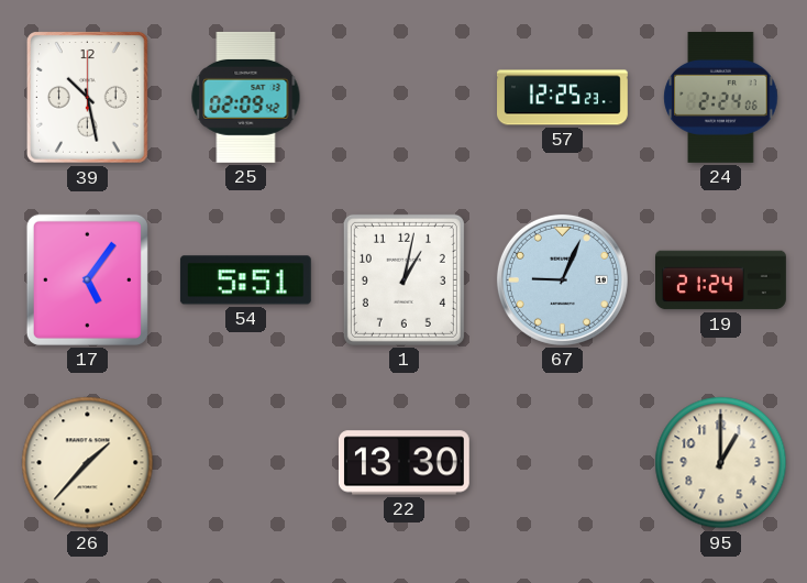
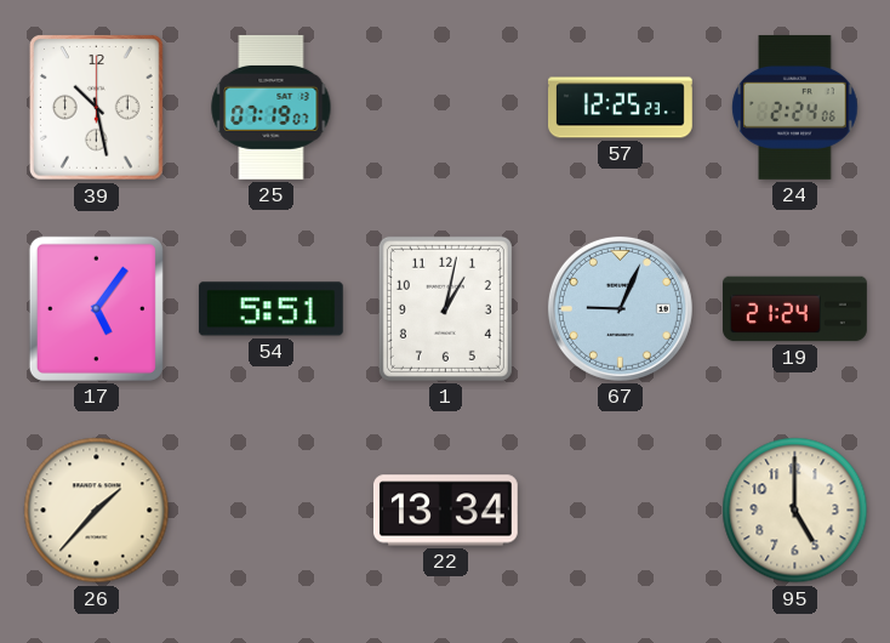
25: 02:09 -> 07:19 (272, 107)
22: 13:30 -> 13:34 (445, 511)
95: 1:00 -> 5:00 (795, 511)
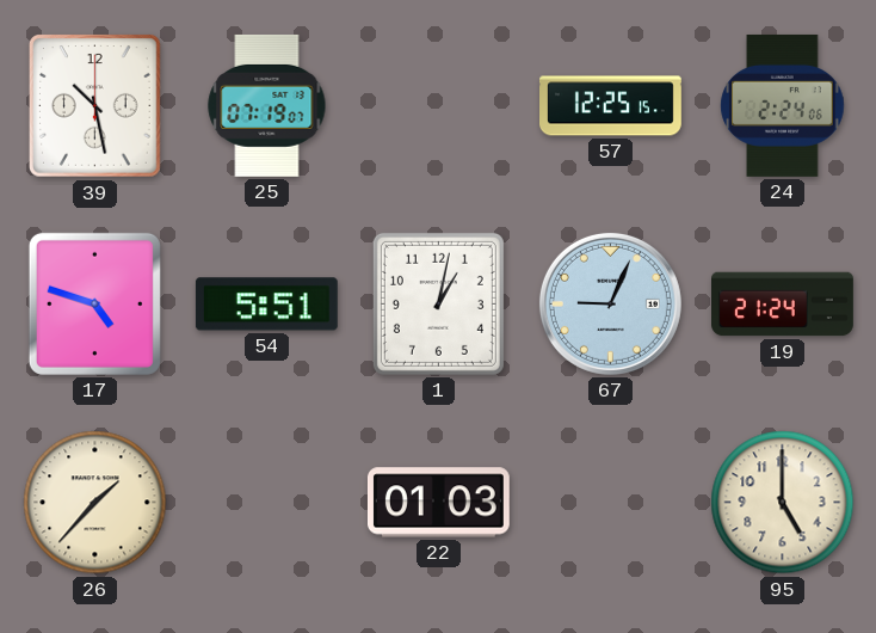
57: 12:25:23 -> 12:25:15 (611, 106)
17: 5:06 -> 4:48 (94, 303)
22: 13:34 -> 01:03 (438, 503)
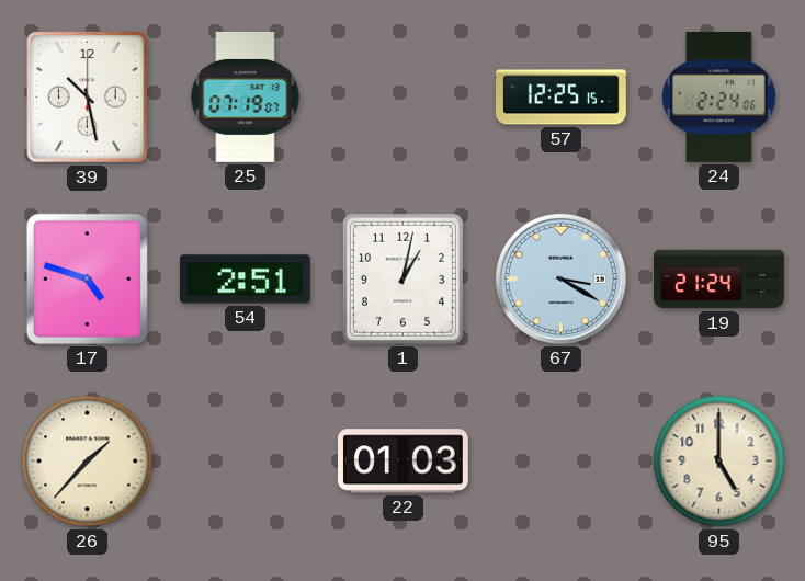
54: 5:51 -> 2:51 (245, 280)
67: 9:04 -> 3:20 (560, 278)
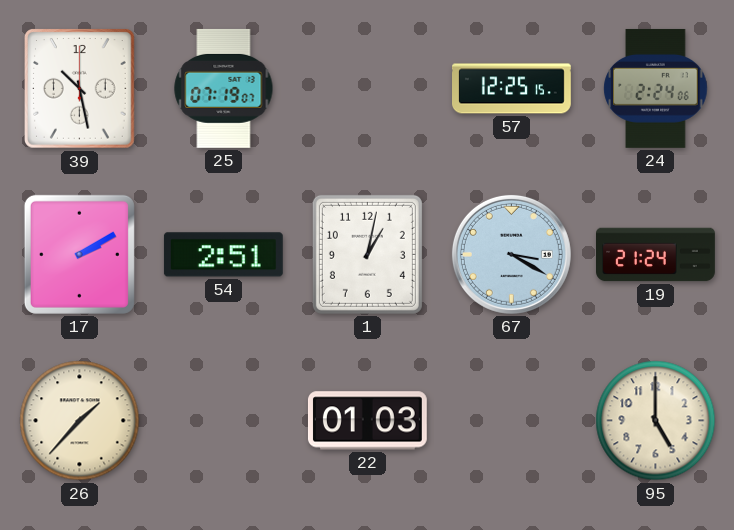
17: 4:48 -> 2:10 (79, 254)
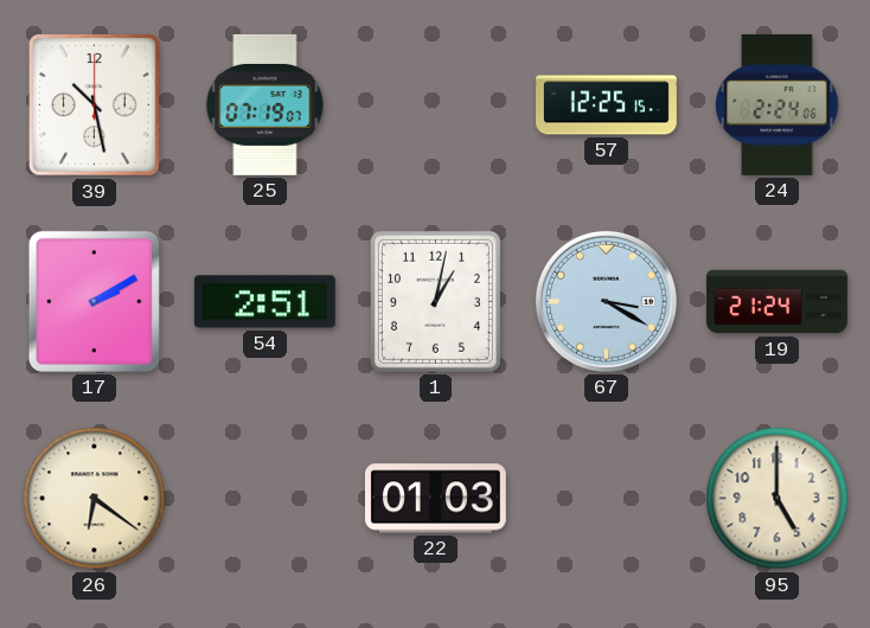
26: 1:37 -> 6:21 (95, 499)
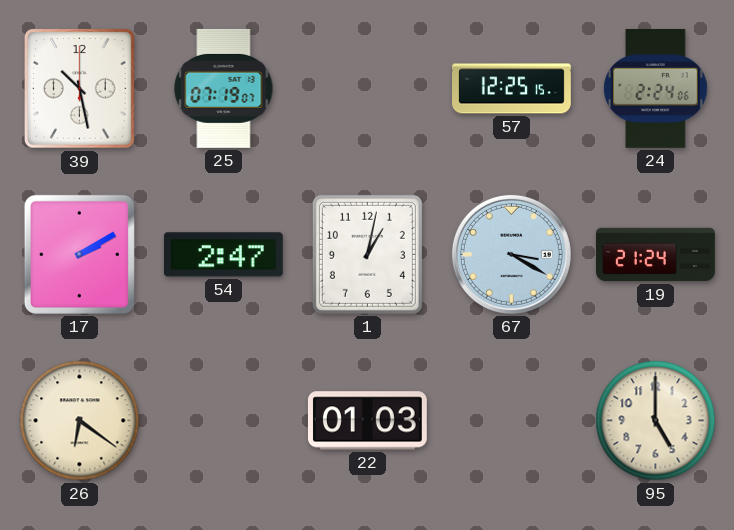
54: 2:51 -> 2:47 (223, 255)
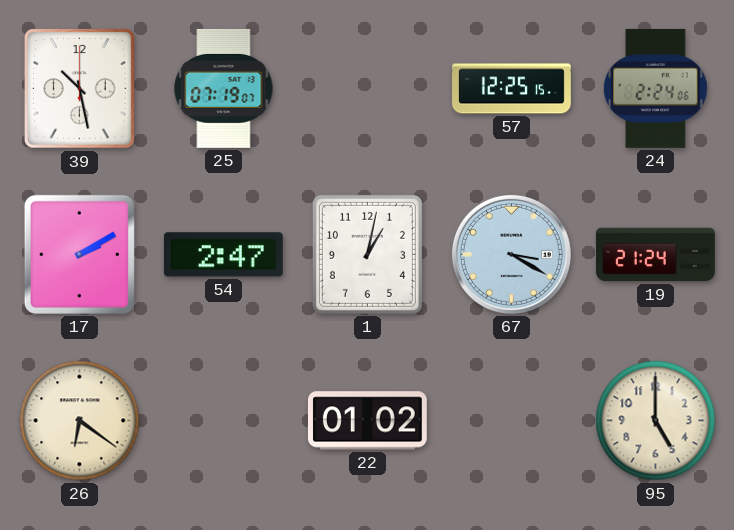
22: 01:03 -> 01:02 (367, 421)
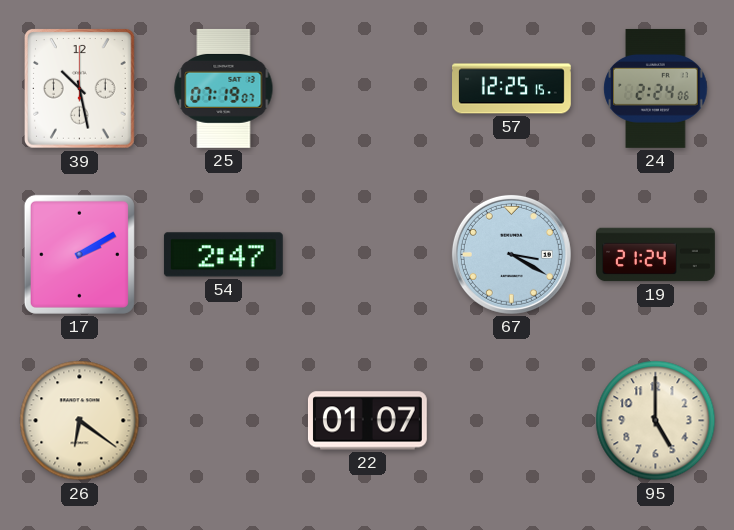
1: 1:02 -> none (367, 254)
22: 01:02 -> 01:07 (367, 421)
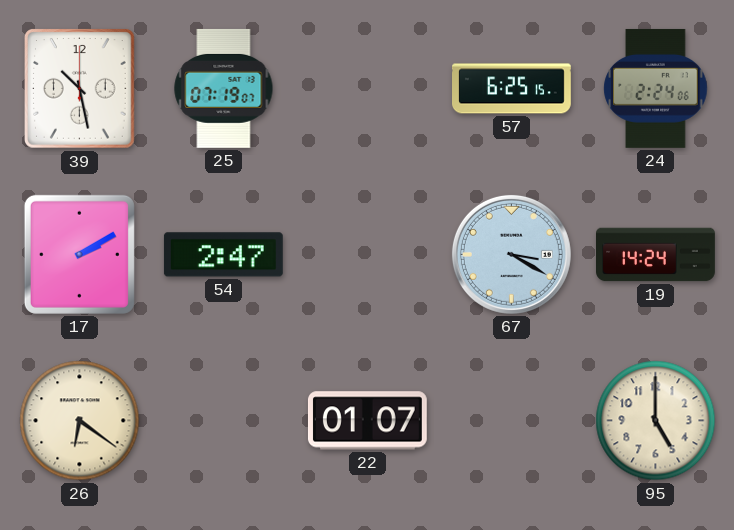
57: 12:25 -> 6:25 (512, 89)
19: 21:24 -> 14:24 (656, 255)
